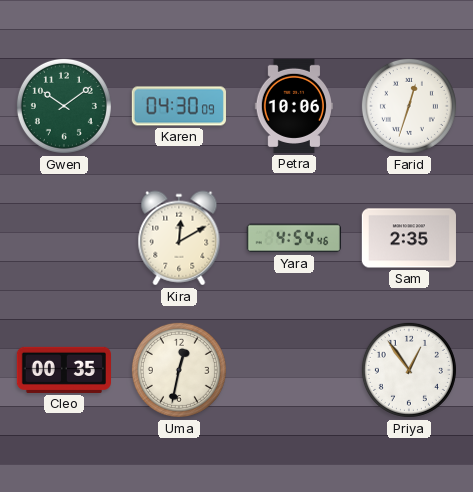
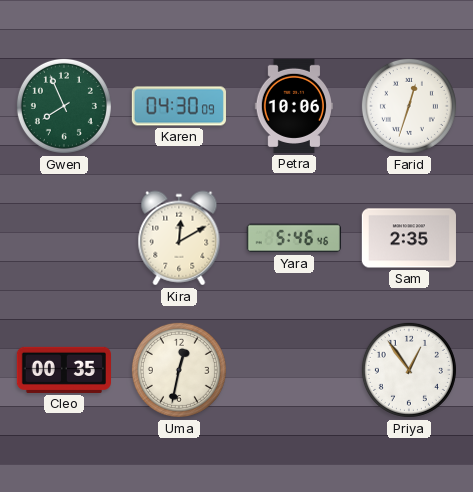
Gwen: 10:09 -> 7:56 (64, 106)
Yara: 4:54 -> 5:46 (294, 238)
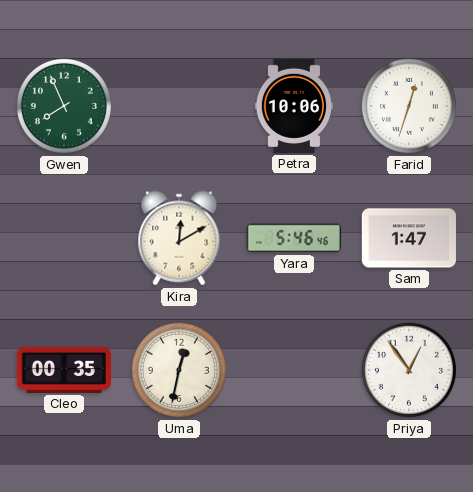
Karen: 04:30 -> none (179, 106)
Sam: 2:35 -> 1:47 (409, 238)
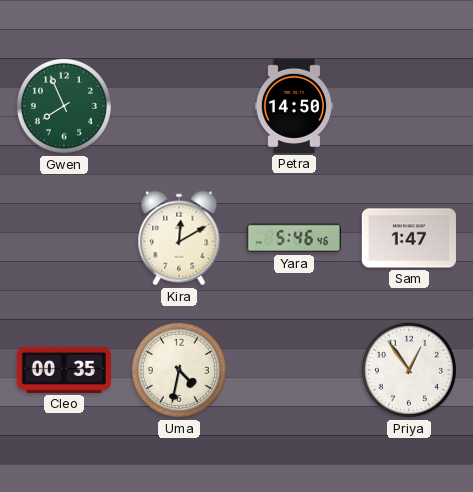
Petra: 10:06 -> 14:50 (294, 106)
Farid: 12:33 -> none (409, 106)
Uma: 12:32 -> 4:32 (179, 370)
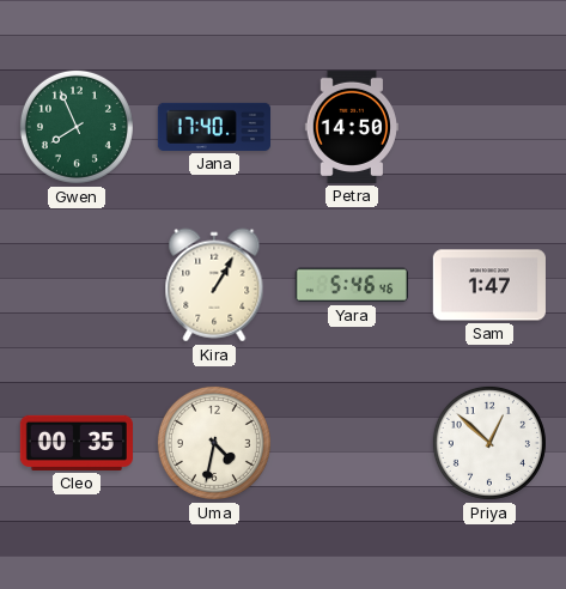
Jana: none -> 17:40 (213, 127)
Kira: 12:10 -> 1:05 (214, 285)
Priya: 12:54 -> 12:52 (489, 443)
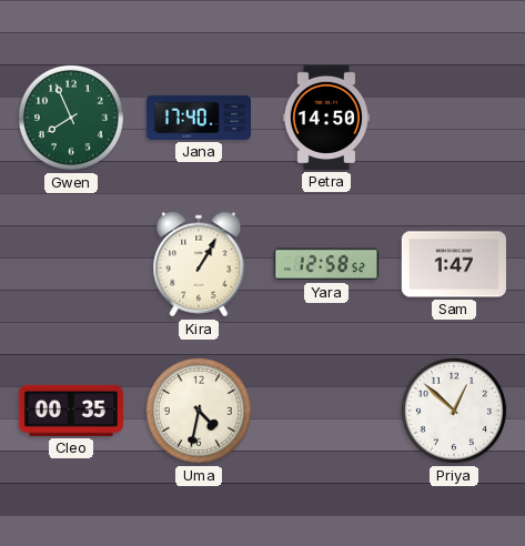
Yara: 5:46 -> 12:58 (326, 264)
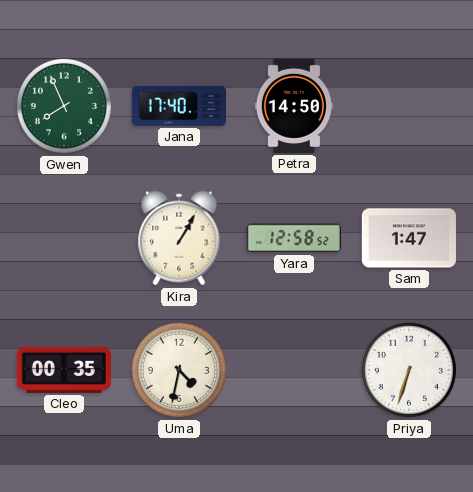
Priya: 12:52 -> 6:33 (409, 370)
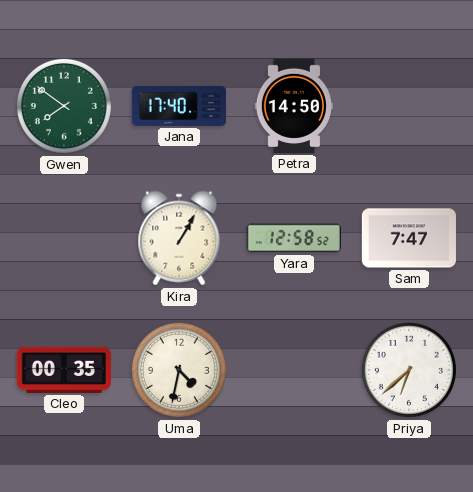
Gwen: 7:56 -> 7:51 (64, 106)
Sam: 1:47 -> 7:47 (409, 238)
Priya: 6:33 -> 6:38 (409, 370)
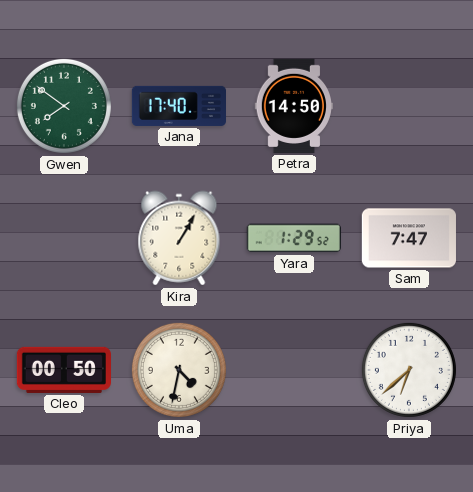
Yara: 12:58 -> 1:29 (294, 238)
Cleo: 00:35 -> 00:50 (63, 370)
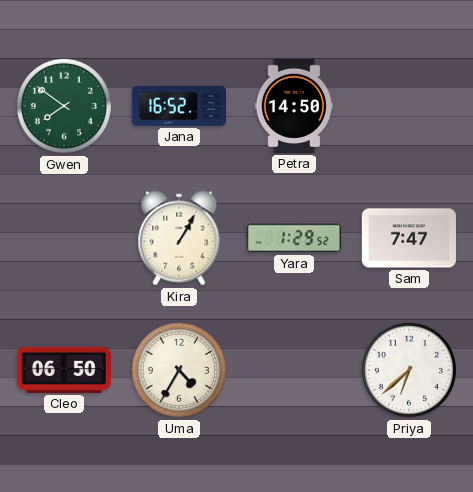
Jana: 17:40 -> 16:52 (178, 106)
Cleo: 00:50 -> 06:50 (63, 370)
Uma: 4:32 -> 4:35 (179, 370)
